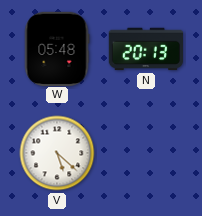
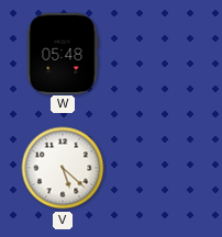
N: 20:13 -> none (145, 49)
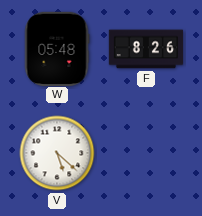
F: none -> 8:26 (146, 49)
